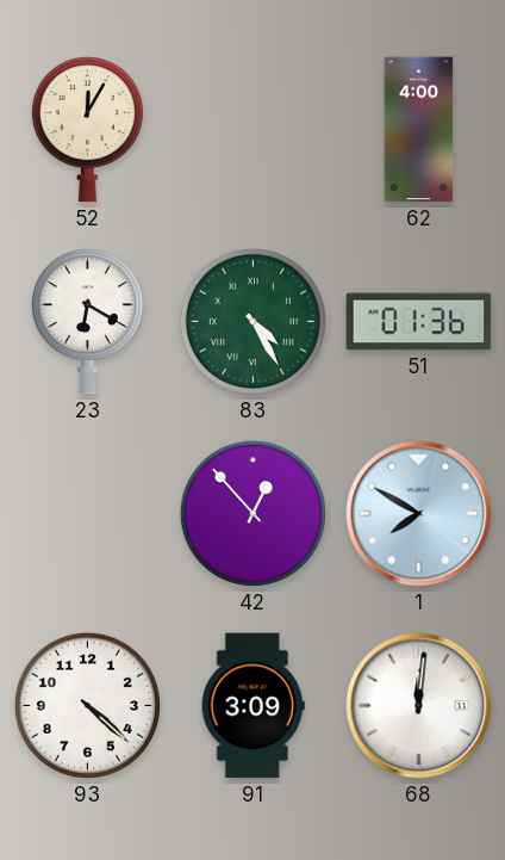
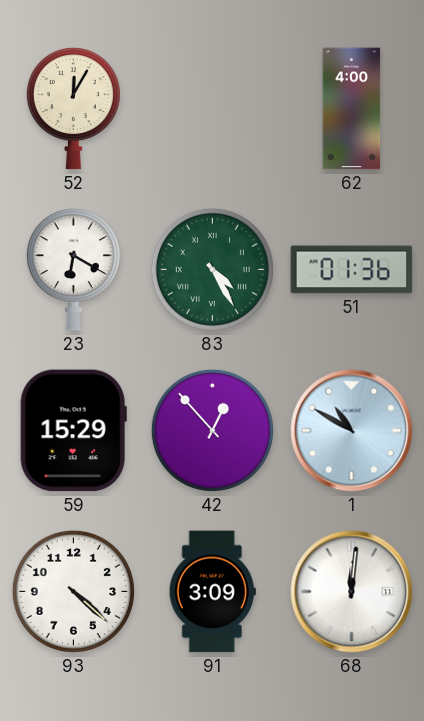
59: none -> 15:29 (73, 431)
1: 7:50 -> 10:50 (352, 431)
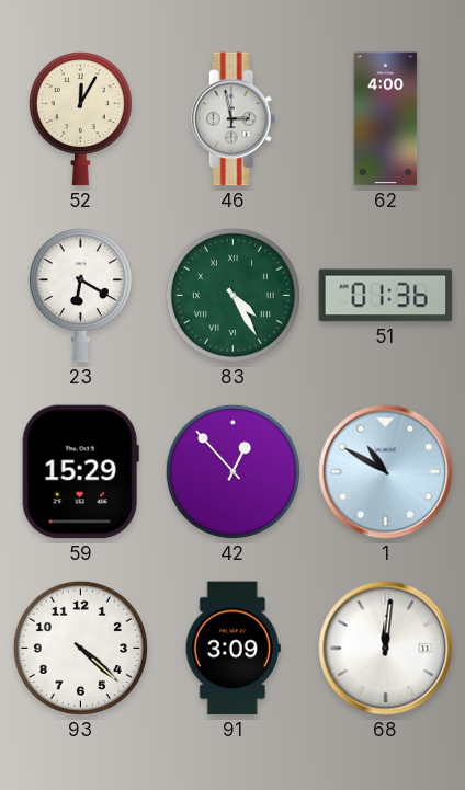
46: none -> 2:58 (234, 119)
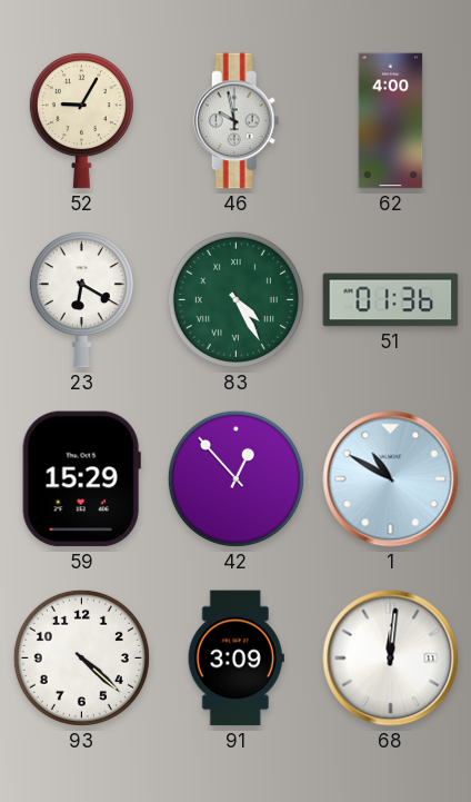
52: 12:05 -> 9:05 (81, 121)
46: 2:58 -> 9:58 (237, 121)
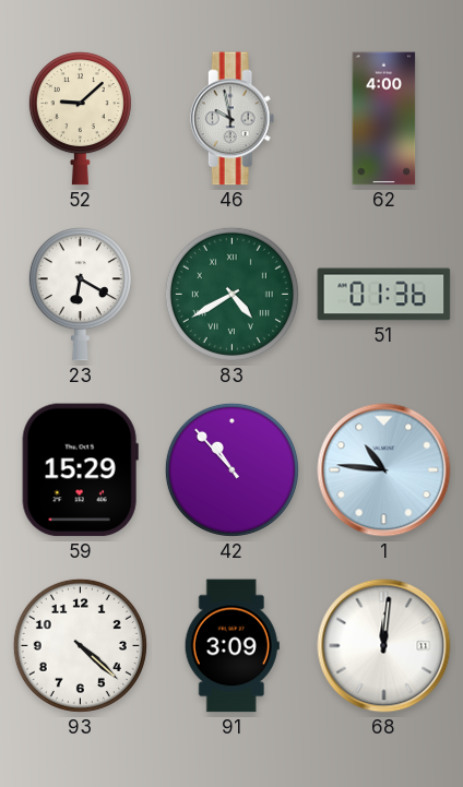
52: 9:05 -> 9:08 (80, 119)
83: 4:25 -> 4:40 (231, 294)
42: 12:53 -> 10:53 (231, 469)
1: 10:50 -> 10:46 (384, 470)
